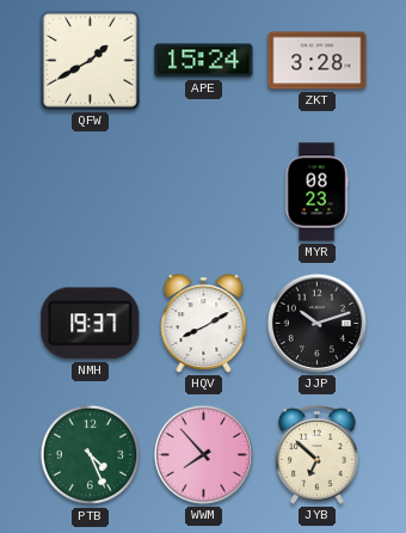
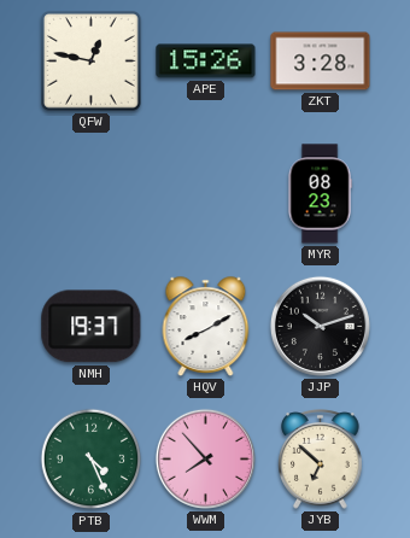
QFW: 1:40 -> 12:47 (92, 62)
APE: 15:24 -> 15:26 (206, 62)
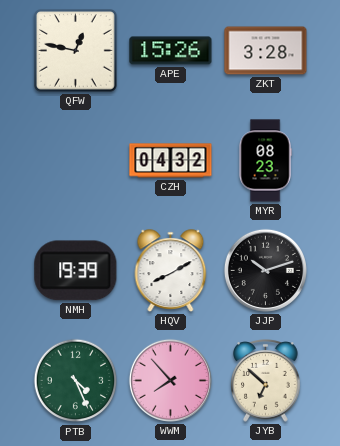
CZH: none -> 04:32 (171, 161)
NMH: 19:37 -> 19:39 (76, 271)
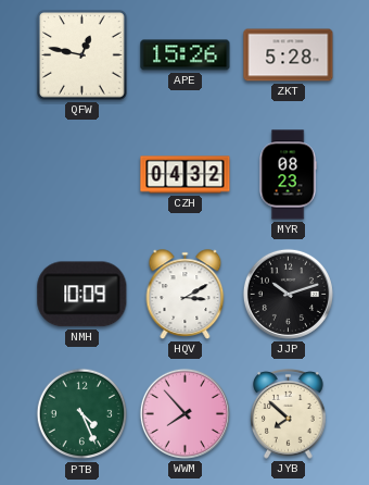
ZKT: 3:28 -> 5:28 (289, 55)
NMH: 19:39 -> 10:09 (82, 295)
HQV: 8:10 -> 3:10 (186, 295)
JYB: 6:52 -> 7:52 (289, 414)
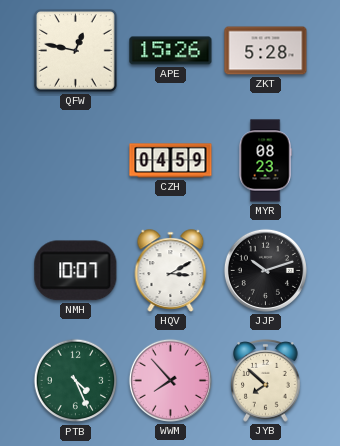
CZH: 04:32 -> 04:59 (171, 161)
NMH: 10:09 -> 10:07 (76, 271)
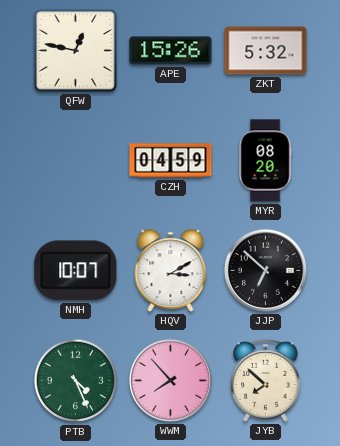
ZKT: 5:28 -> 5:32 (266, 51)
MYR: 08:23 -> 08:20 (265, 161)
JJP: 10:12 -> 6:52 (265, 270)
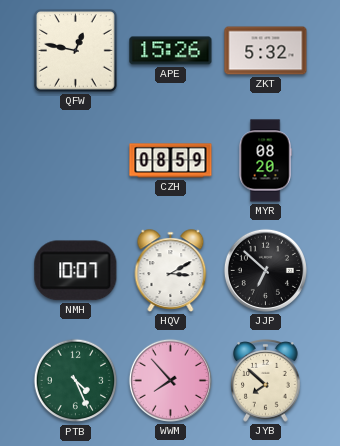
CZH: 04:59 -> 08:59 (171, 161)
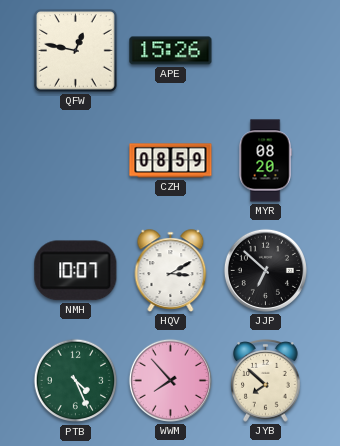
ZKT: 5:32 -> none (266, 51)
